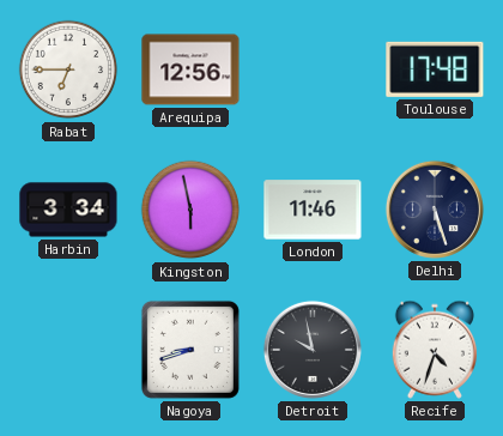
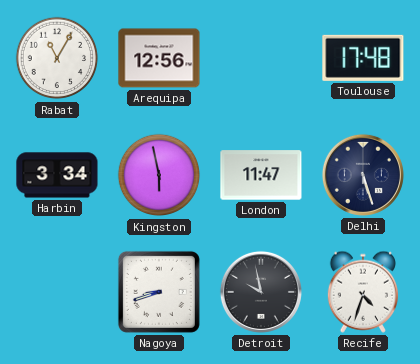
Rabat: 6:45 -> 11:05 (57, 58)
London: 11:46 -> 11:47 (261, 175)
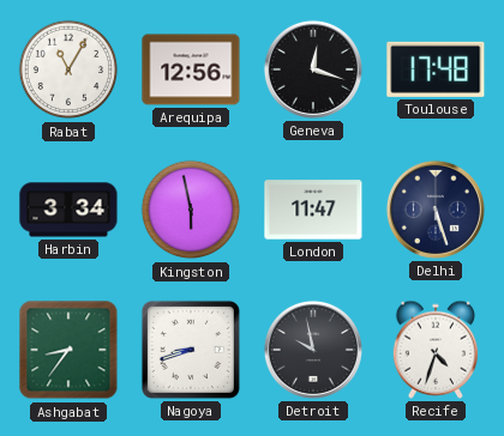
Geneva: none -> 12:18 (313, 69)
Ashgabat: none -> 8:36 (68, 350)
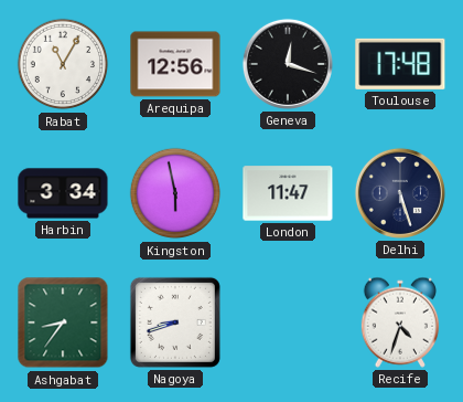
Detroit: 9:58 -> none (313, 350)
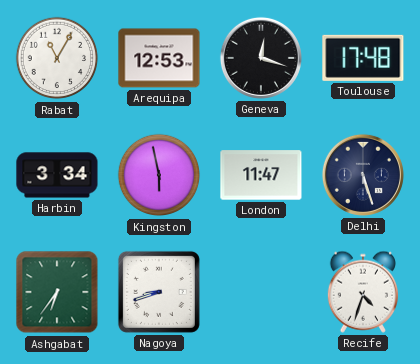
Arequipa: 12:56 -> 12:53 (159, 58)
Ashgabat: 8:36 -> 6:36 (57, 292)
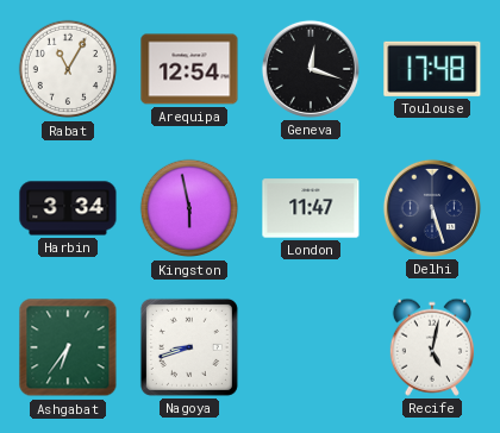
Arequipa: 12:53 -> 12:54 (189, 69)
Recife: 4:33 -> 5:02 (431, 347)
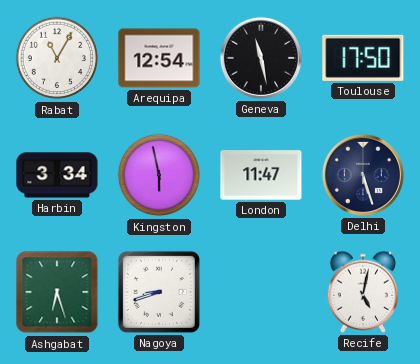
Geneva: 12:18 -> 11:28 (261, 58)
Toulouse: 17:48 -> 17:50 (363, 58)
Ashgabat: 6:36 -> 6:27 (57, 292)
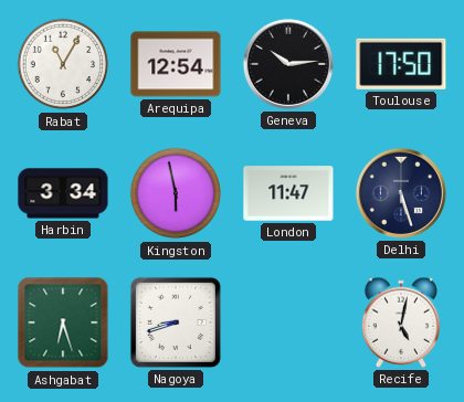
Geneva: 11:28 -> 10:14 (288, 64)
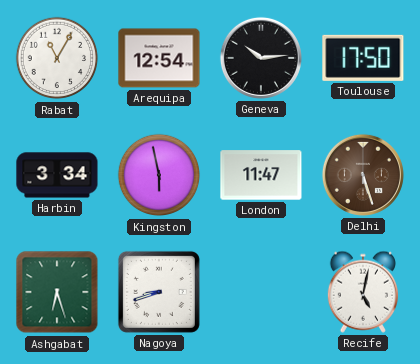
Delhi dial: navy -> brown (363, 175)
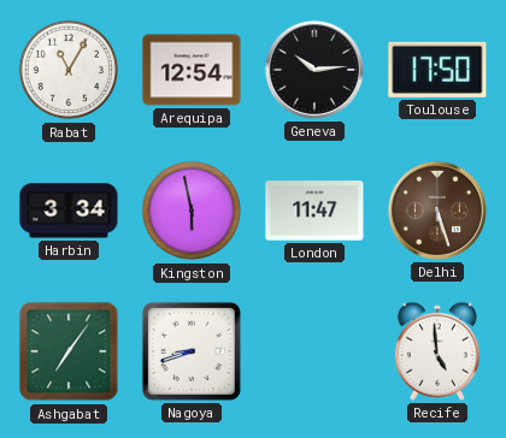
Ashgabat: 6:27 -> 7:06 (69, 351)
Recife: 5:02 -> 4:59 (436, 351)
